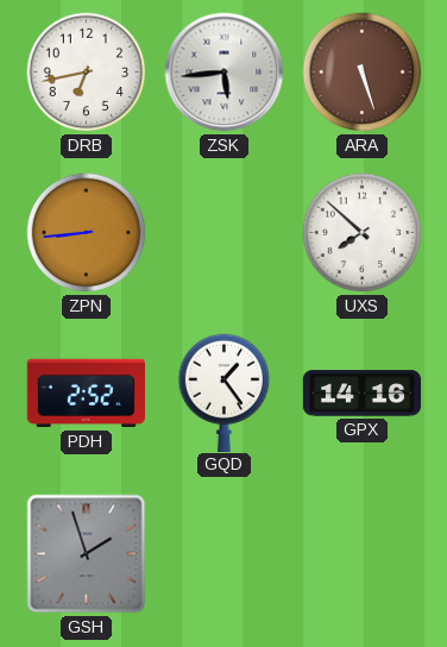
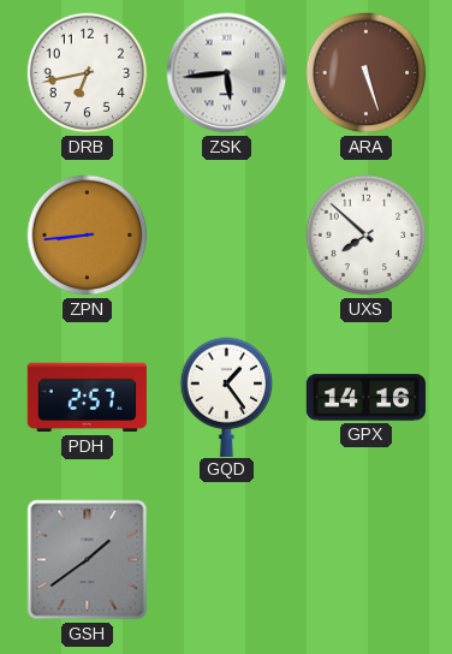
PDH: 2:52 -> 2:57 (87, 398)
GSH: 1:57 -> 1:39 (88, 560)
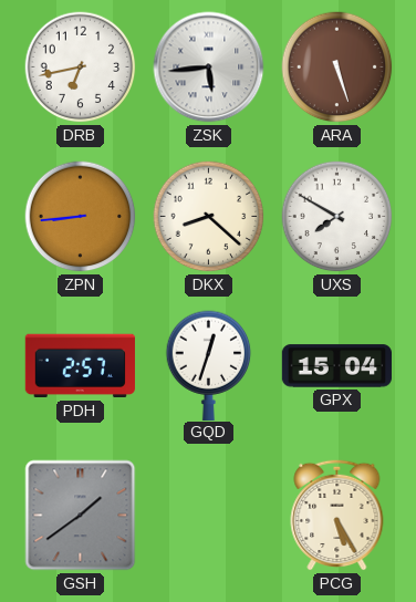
DKX: none -> 8:22 (209, 217)
UXS: 7:52 -> 7:50 (337, 217)
GQD: 1:24 -> 12:33 (209, 365)
GPX: 14:16 -> 15:04 (336, 366)
PCG: none -> 5:25 (337, 515)
